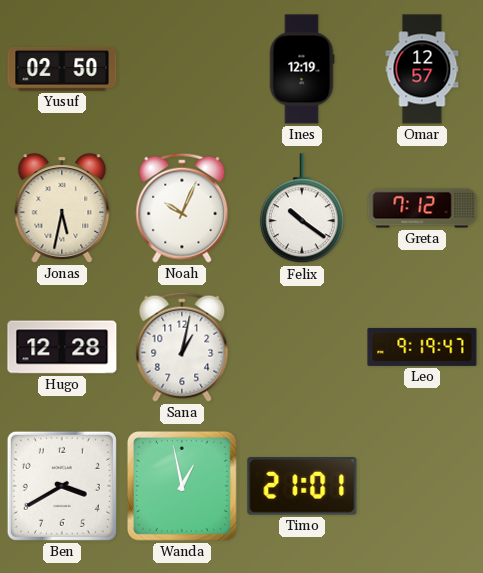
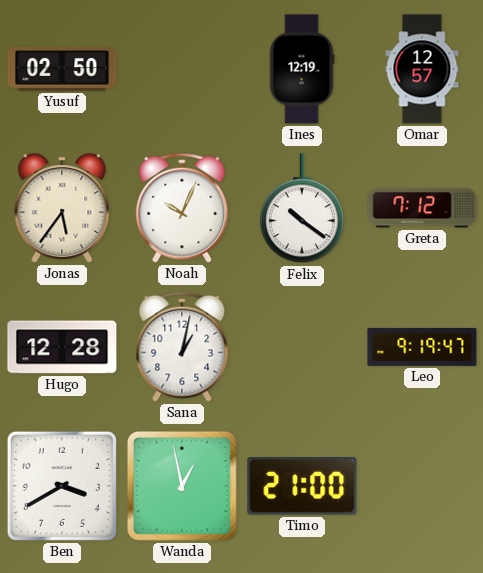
Jonas: 5:32 -> 5:36 (62, 208)
Timo: 21:01 -> 21:00 (302, 486)
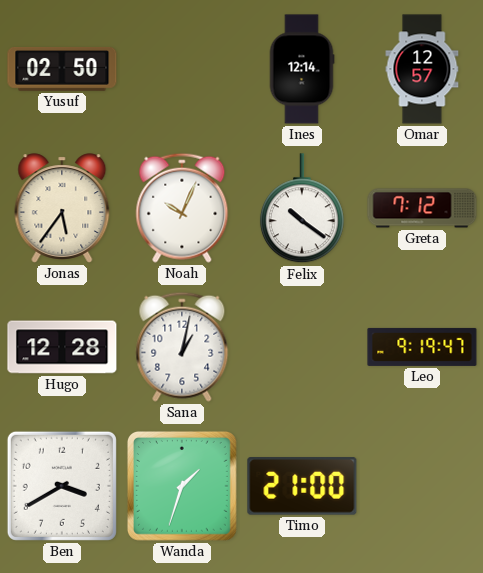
Ines: 12:19 -> 12:14 (302, 69)
Wanda: 12:58 -> 1:33 (182, 486)
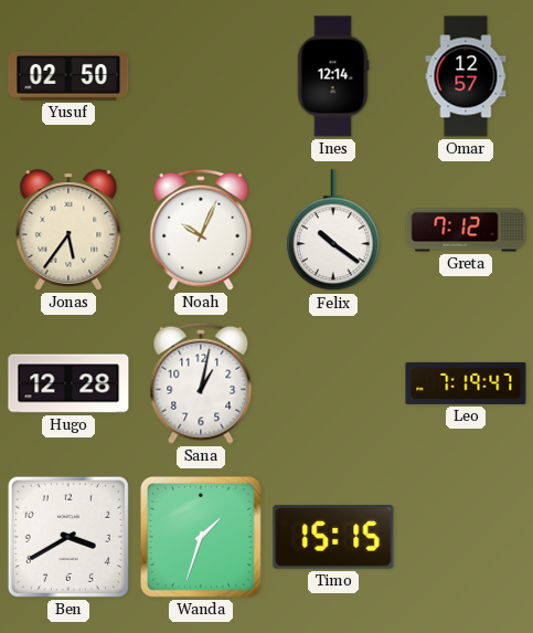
Leo: 9:19 -> 7:19 (466, 383)
Timo: 21:00 -> 15:15 (333, 537)
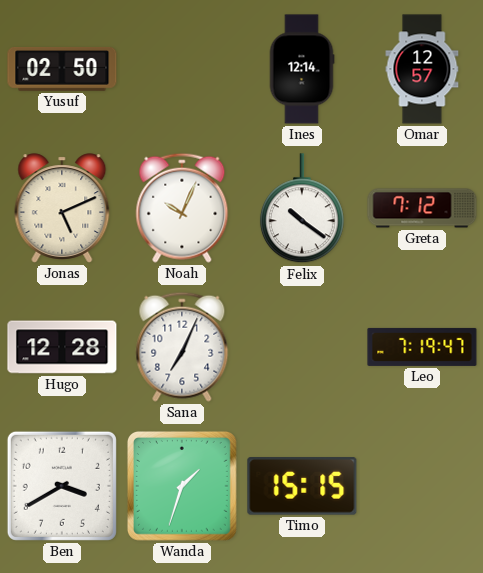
Jonas: 5:36 -> 5:11 (62, 208)
Sana: 1:02 -> 7:04 (182, 347)
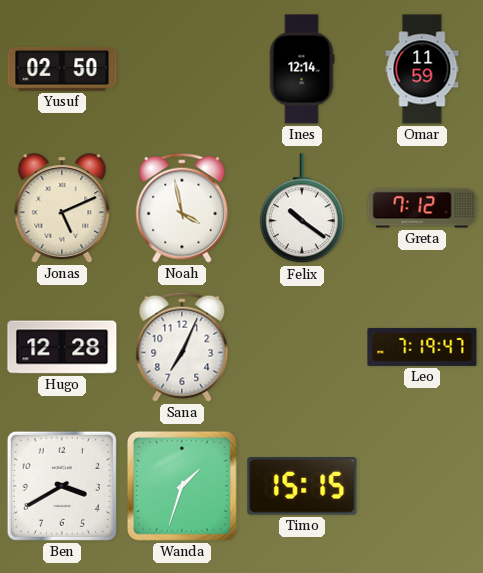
Omar: 12:57 -> 11:59 (422, 69)
Noah: 10:04 -> 3:58 (182, 208)
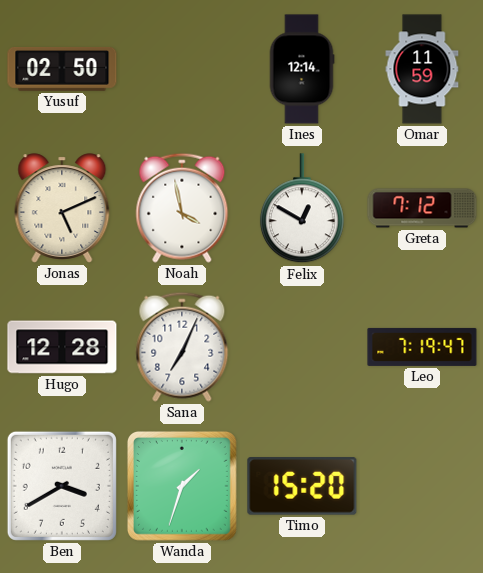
Felix: 10:21 -> 12:50 (302, 209)
Timo: 15:15 -> 15:20 (302, 486)
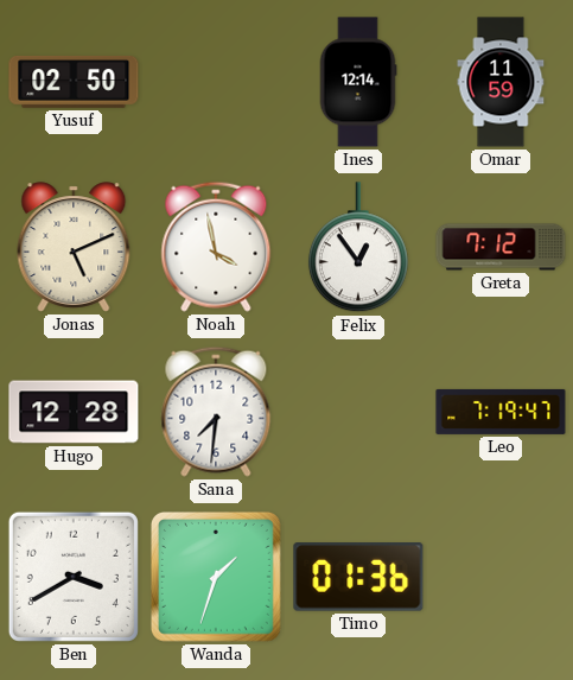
Felix: 12:50 -> 12:54 (358, 248)
Sana: 7:04 -> 7:31 (216, 412)
Timo: 15:20 -> 01:36 (358, 577)
